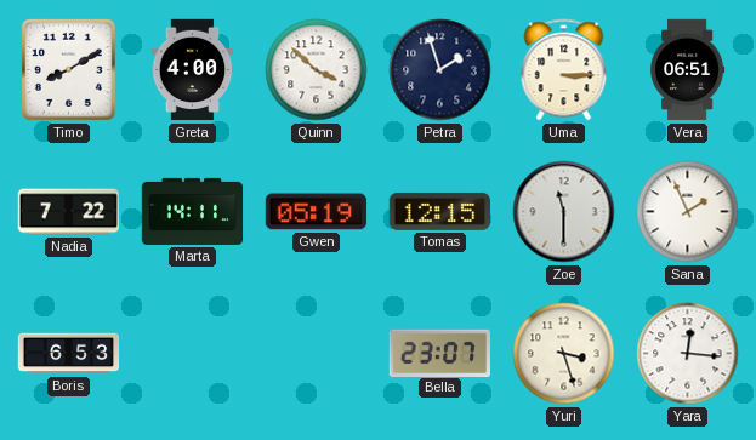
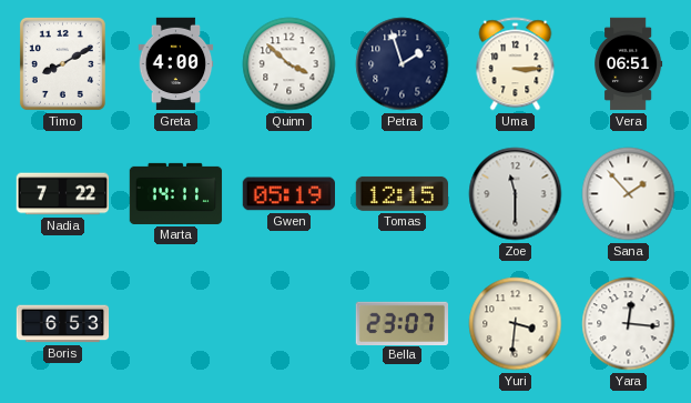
Sana: 1:56 -> 1:53 (629, 194)
Yuri: 3:27 -> 3:31 (516, 324)
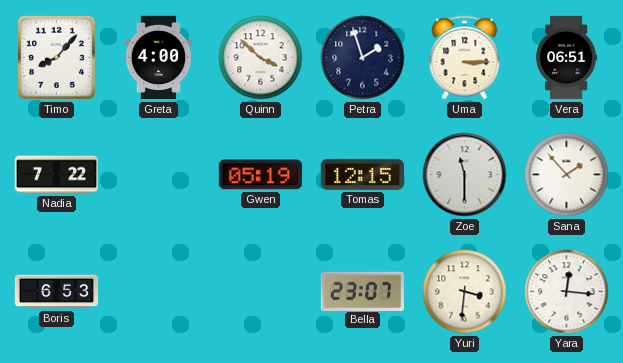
Timo: 8:10 -> 8:07 (56, 57)
Marta: 14:11 -> none (176, 193)
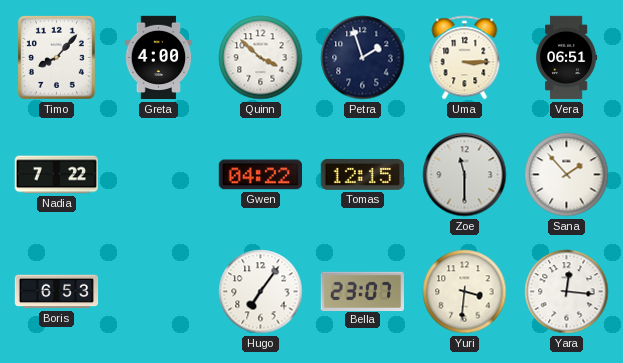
Gwen: 05:19 -> 04:22 (260, 175)
Hugo: none -> 7:06 (261, 292)
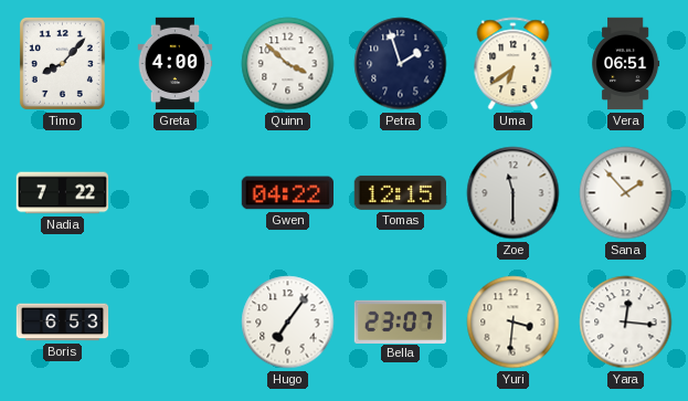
Uma: 3:15 -> 6:39 (514, 64)
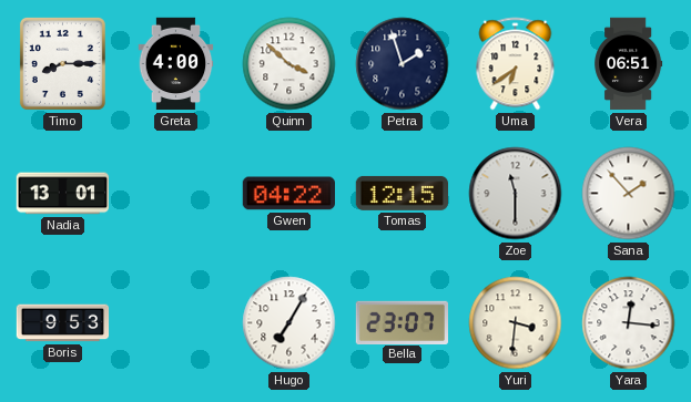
Timo: 8:07 -> 8:15 (62, 63)
Nadia: 7:22 -> 13:01 (62, 194)
Boris: 6:53 -> 9:53 (63, 323)
Hugo: 7:06 -> 7:05 (289, 323)
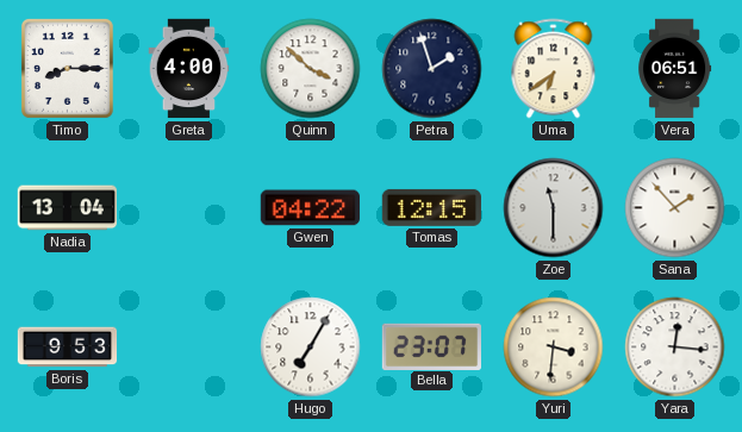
Nadia: 13:01 -> 13:04 (67, 208)
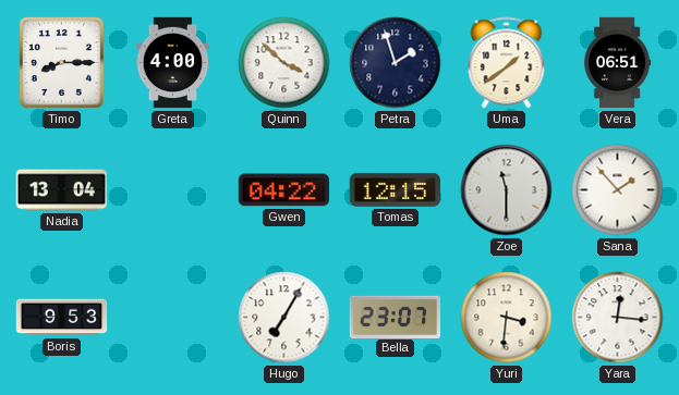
Uma: 6:39 -> 1:39 (507, 63)
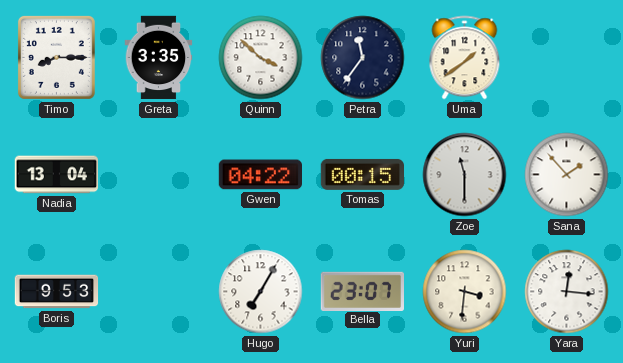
Greta: 4:00 -> 3:35 (159, 58)
Petra: 1:57 -> 11:36 (363, 58)
Vera: 06:51 -> none (618, 63)
Tomas: 12:15 -> 00:15 (362, 174)
